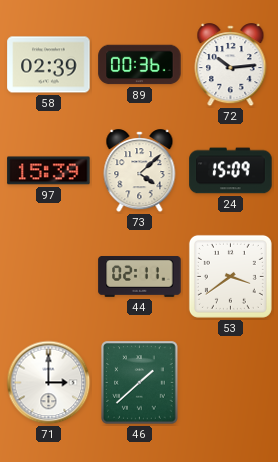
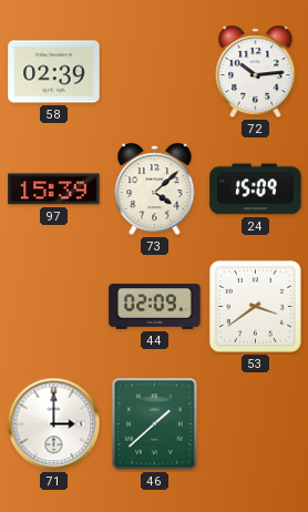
89: 00:36 -> none (140, 65)
44: 02:11 -> 02:09 (155, 307)
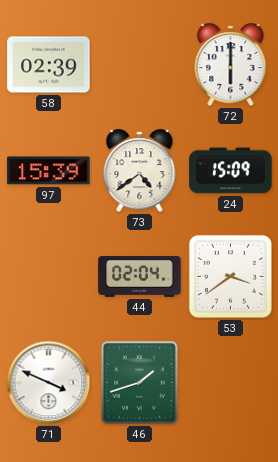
72: 10:14 -> 6:00 (231, 65)
73: 4:08 -> 4:39 (140, 171)
44: 02:09 -> 02:04 (140, 277)
71: 3:00 -> 3:49 (49, 383)
46: 1:38 -> 1:42 (140, 383)
